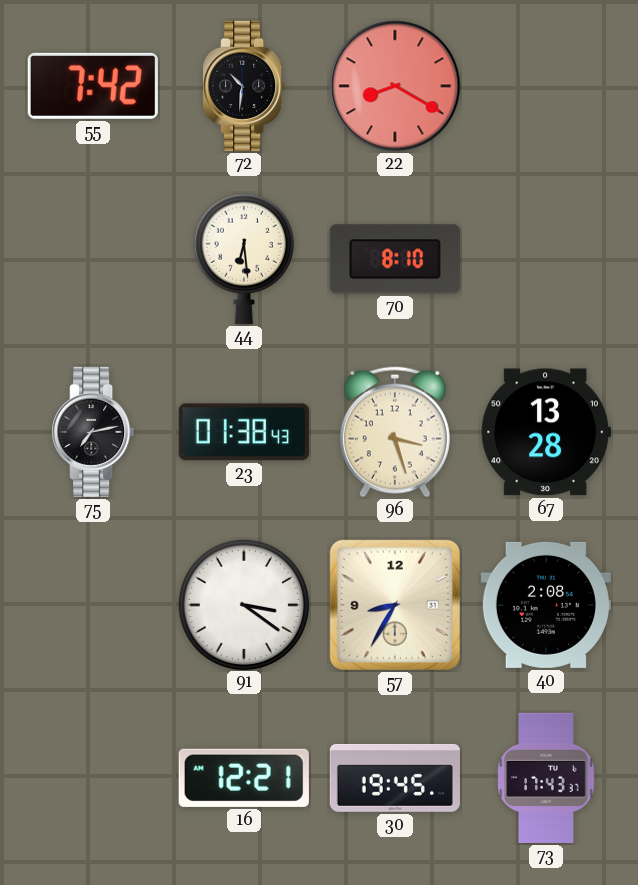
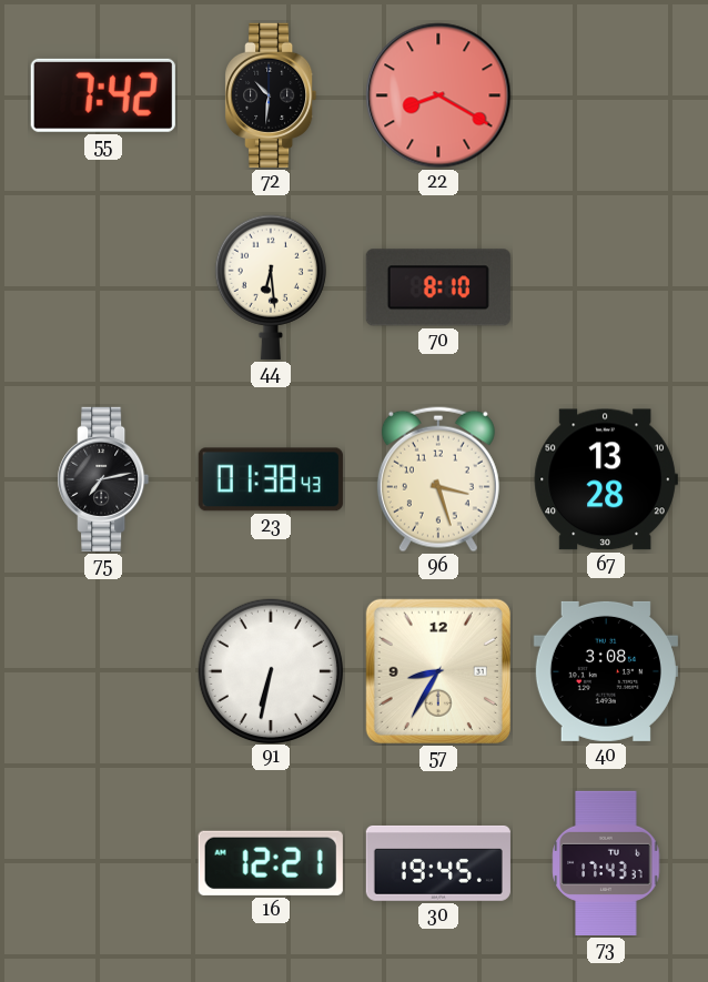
91: 3:21 -> 6:32 (270, 670)
40: 2:08 -> 3:08 (606, 671)
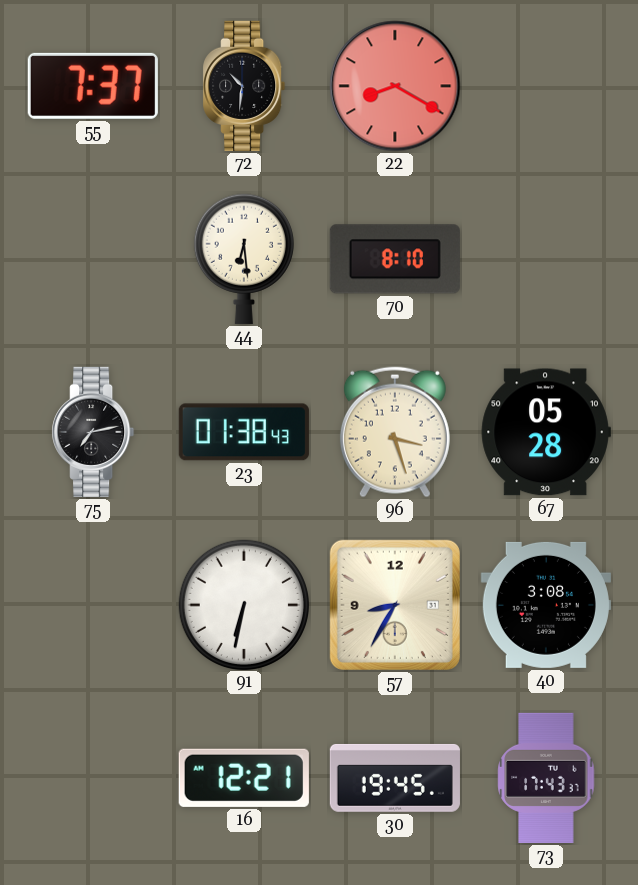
55: 7:42 -> 7:37 (93, 86)
67: 13:28 -> 05:28 (546, 432)
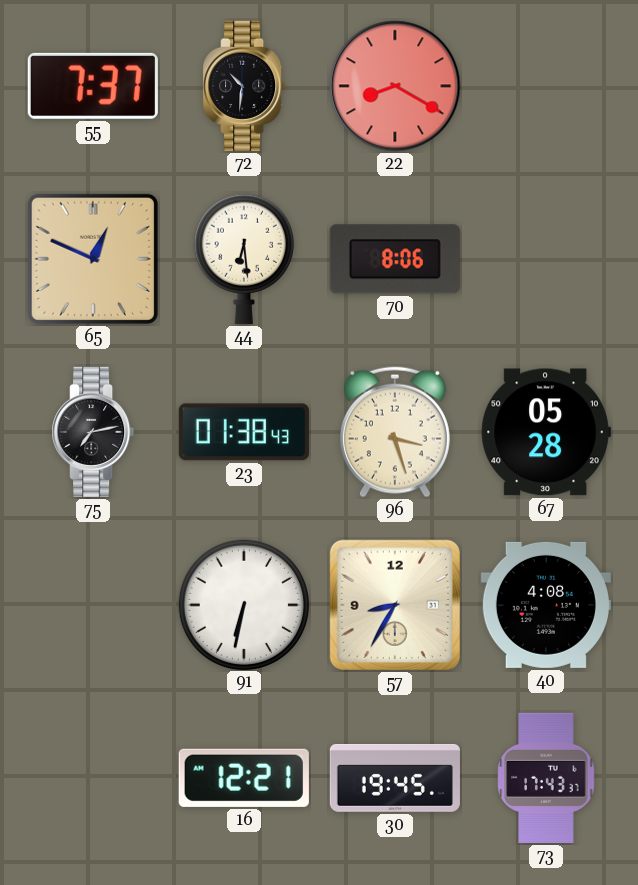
65: none -> 12:49 (93, 259)
70: 8:10 -> 8:06 (395, 259)
40: 3:08 -> 4:08 (546, 605)
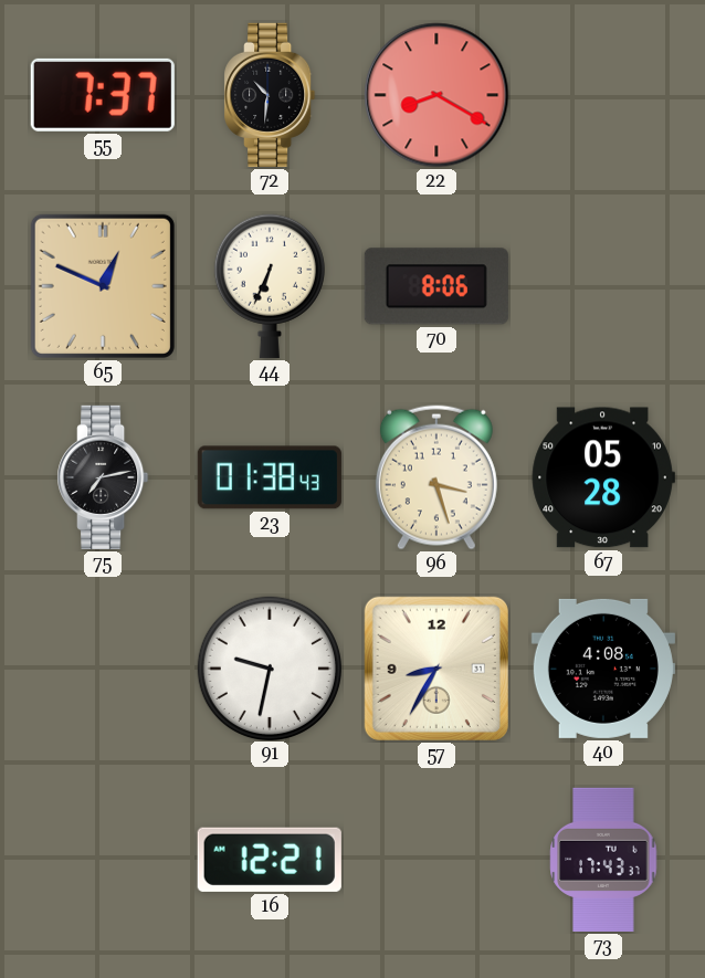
44: 6:29 -> 6:34 (270, 286)
91: 6:32 -> 9:32 (269, 667)
30: 19:45 -> none (395, 778)
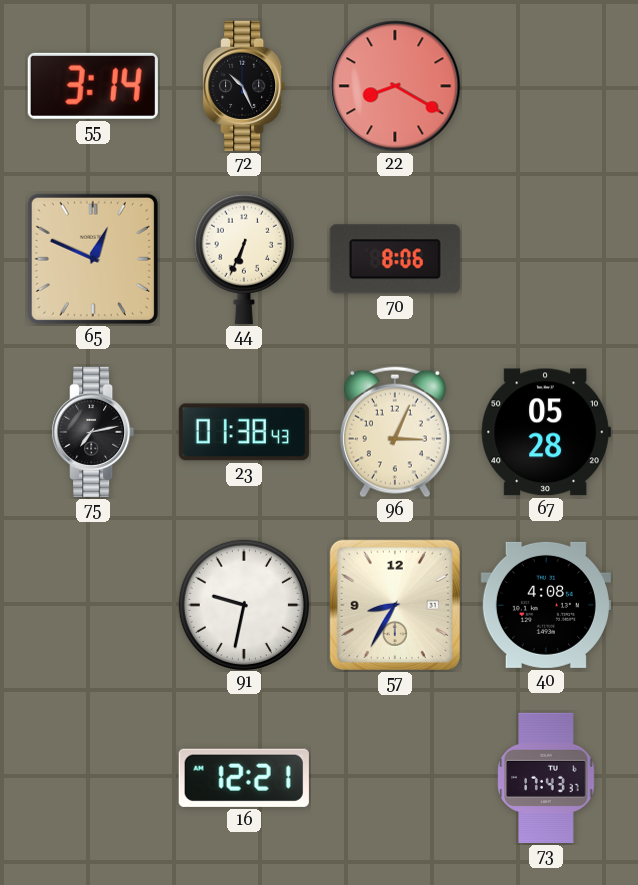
55: 7:37 -> 3:14 (93, 86)
72: 10:31 -> 10:26 (244, 86)
96: 3:27 -> 3:04 (395, 432)
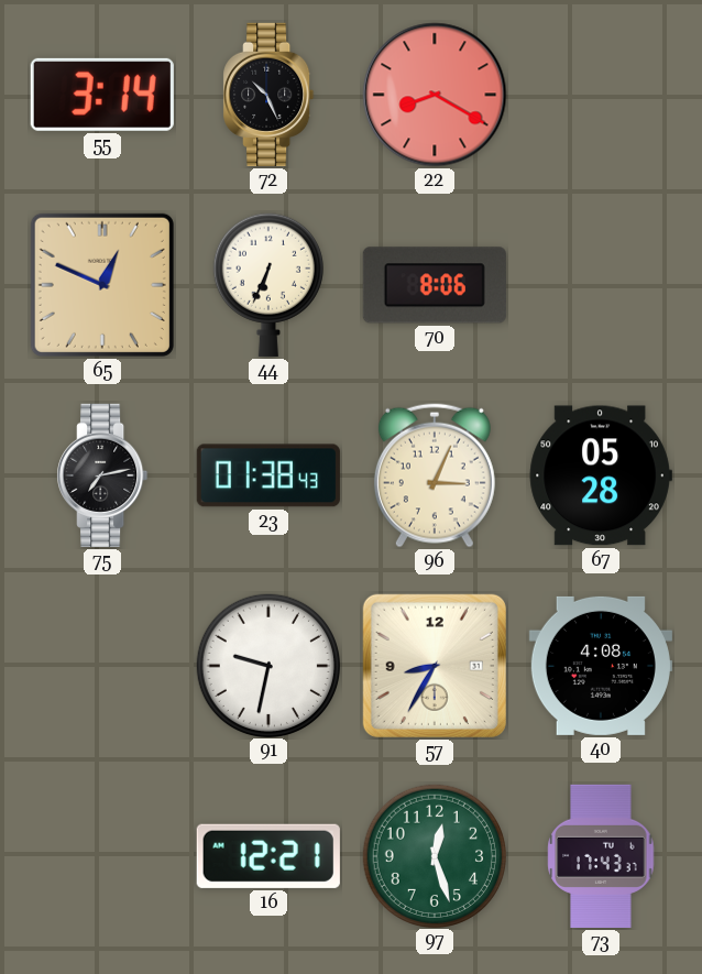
97: none -> 12:27 (434, 855)
